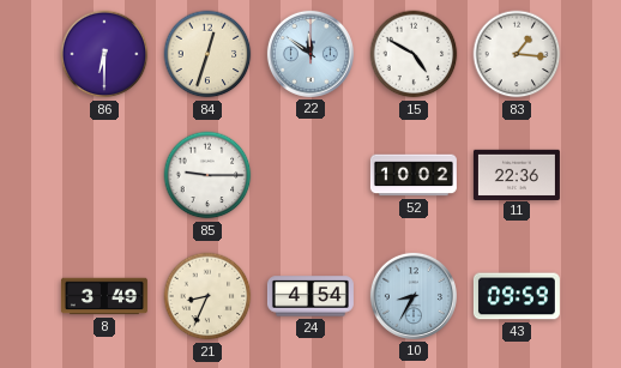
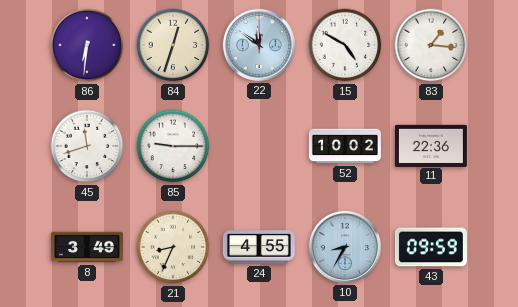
86: 6:30 -> 6:31 (87, 45)
45: none -> 11:42 (87, 146)
24: 4:54 -> 4:55 (259, 247)
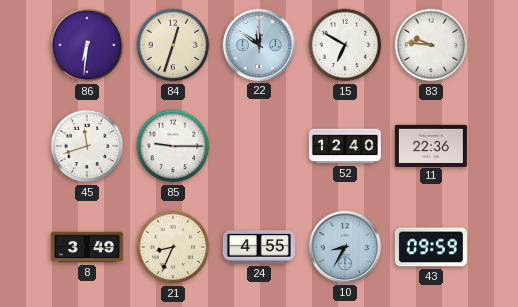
15: 4:50 -> 6:50 (345, 45)
83: 1:16 -> 9:46 (431, 45)
52: 10:02 -> 12:40 (345, 146)
